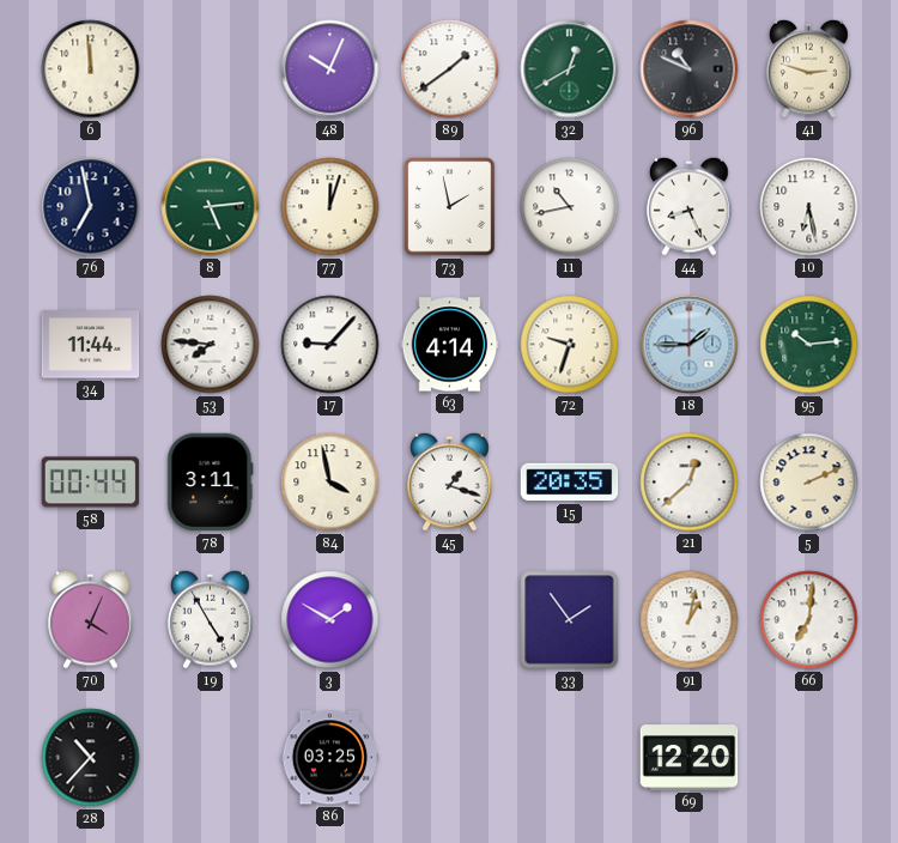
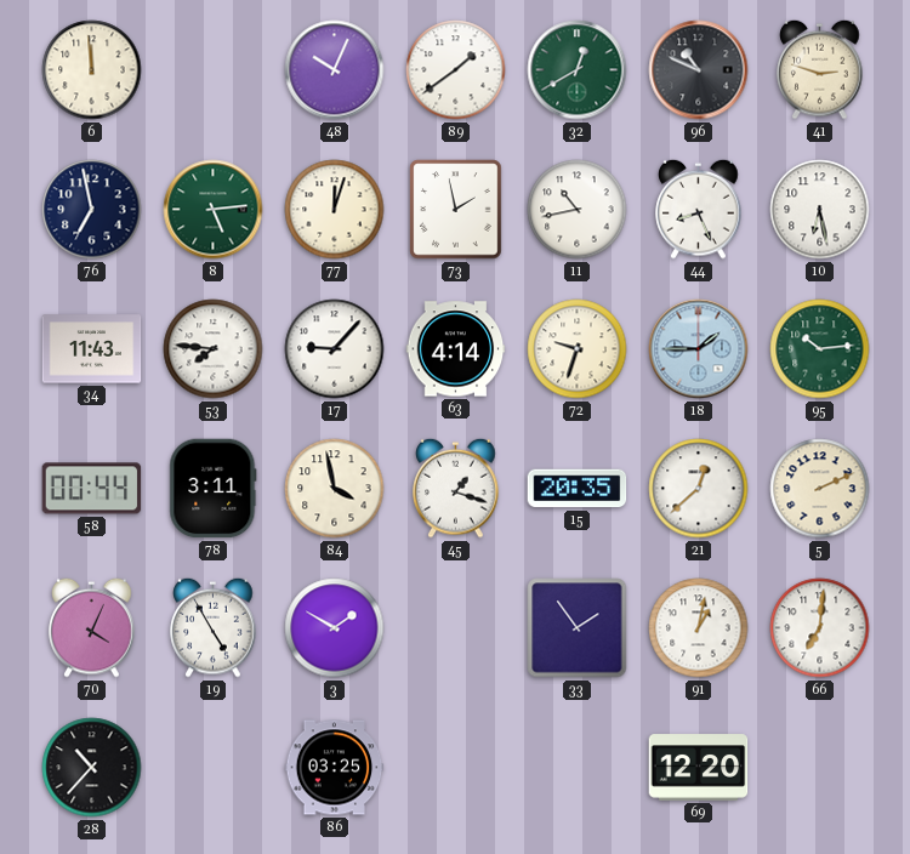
34: 11:44 -> 11:43 (92, 349)
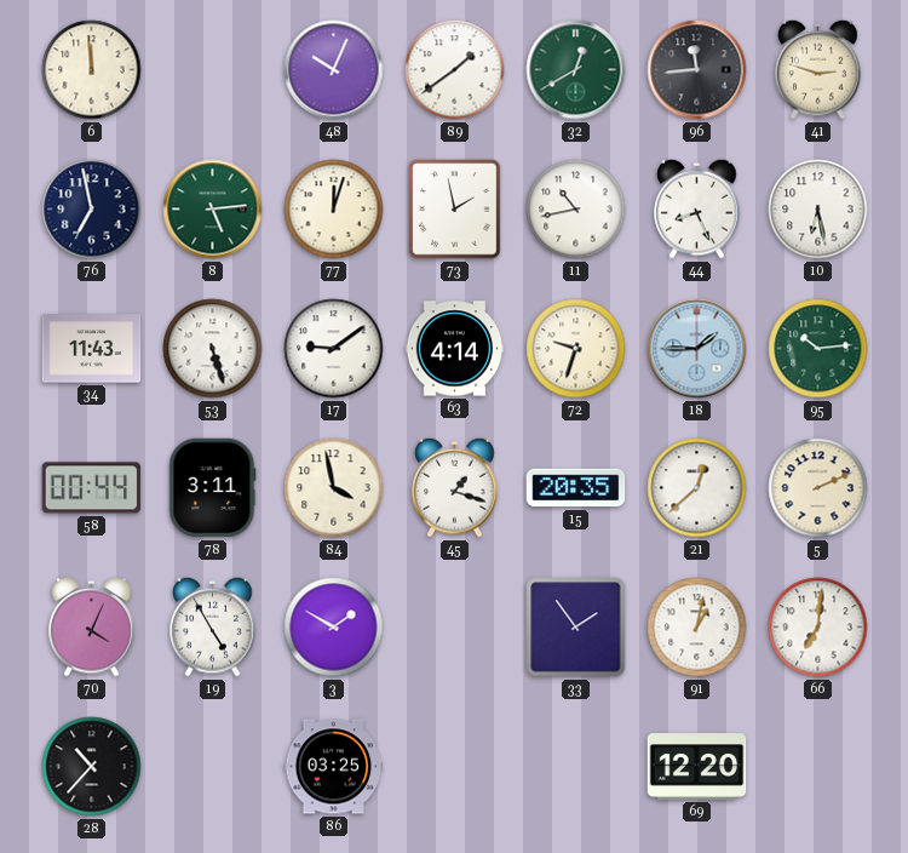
96: 10:49 -> 11:44 (697, 70)
53: 7:46 -> 5:27 (213, 349)
17: 9:07 -> 9:09 (334, 349)
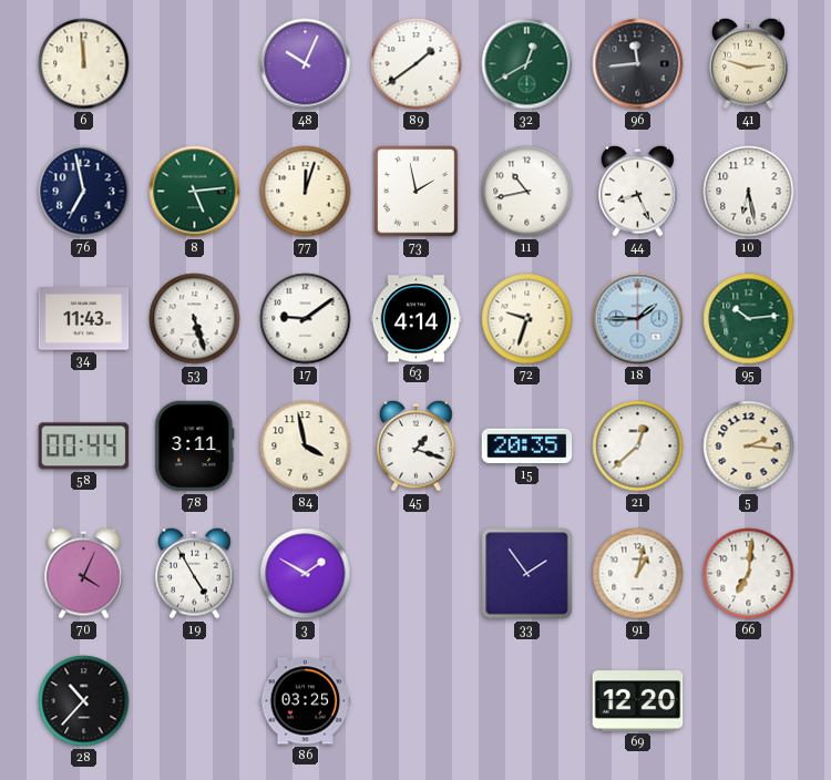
5: 2:11 -> 2:16 (749, 447)
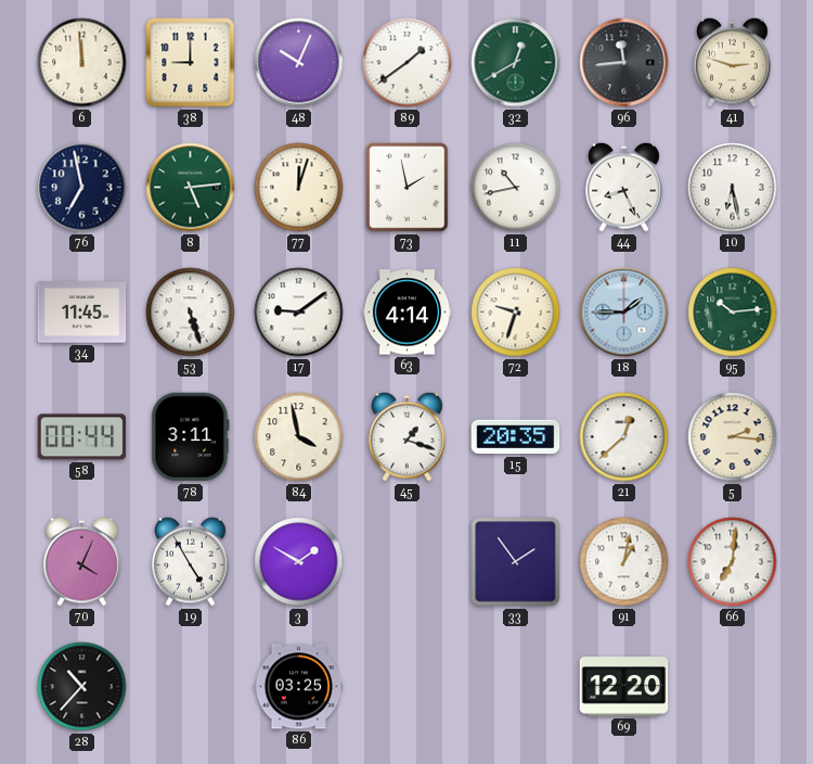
38: none -> 9:00 (191, 63)
34: 11:43 -> 11:45 (82, 313)
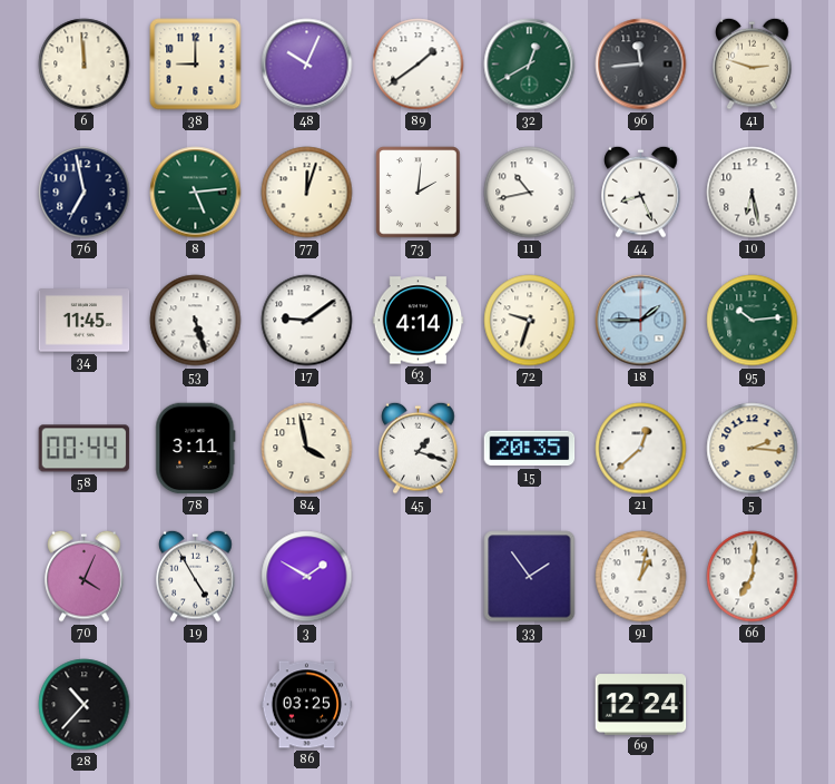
73: 1:58 -> 2:01 (419, 193)
69: 12:20 -> 12:24 (641, 705)
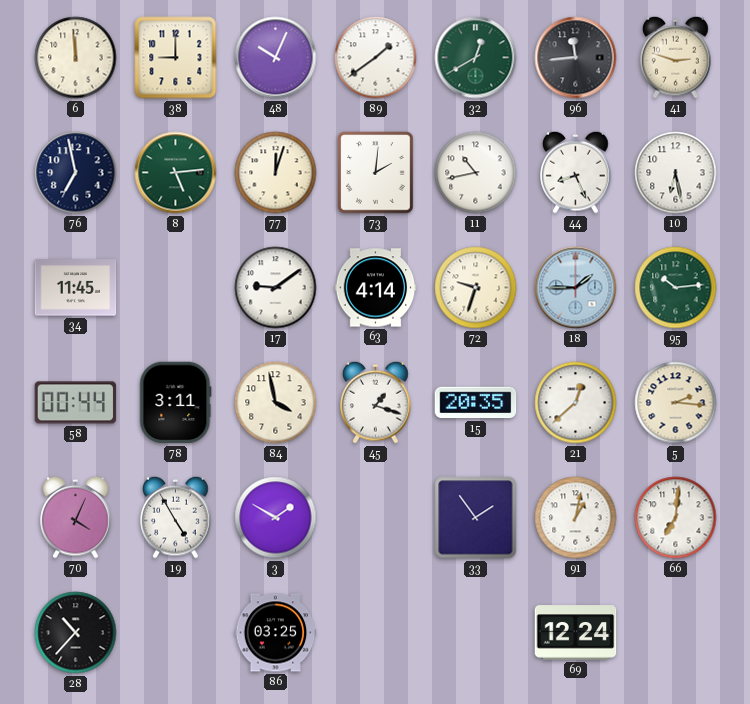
53: 5:27 -> none (196, 321)
